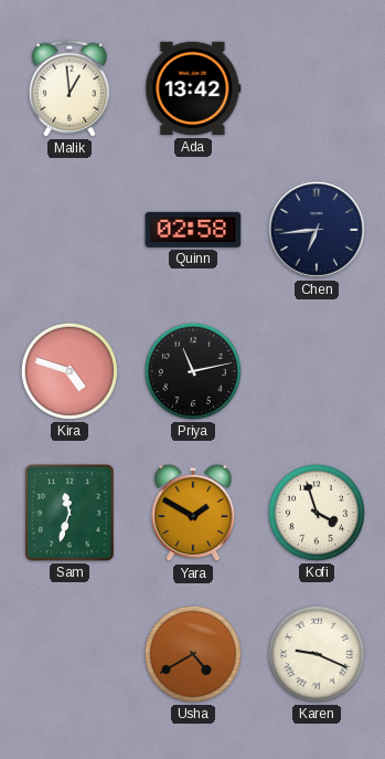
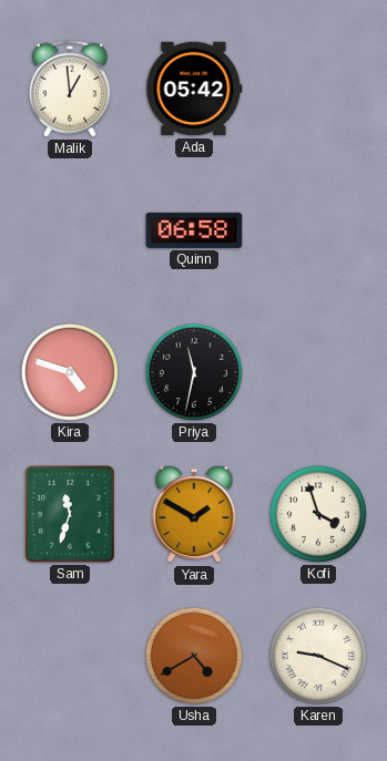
Ada: 13:42 -> 05:42 (194, 89)
Quinn: 02:58 -> 06:58 (194, 230)
Chen: 6:44 -> none (317, 230)
Priya: 11:13 -> 11:32 (194, 372)
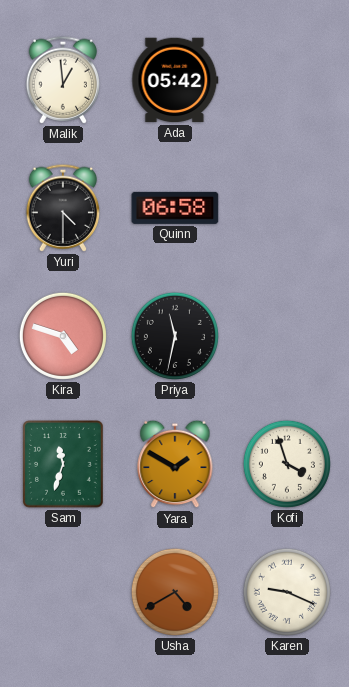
Yuri: none -> 4:30 (63, 208)
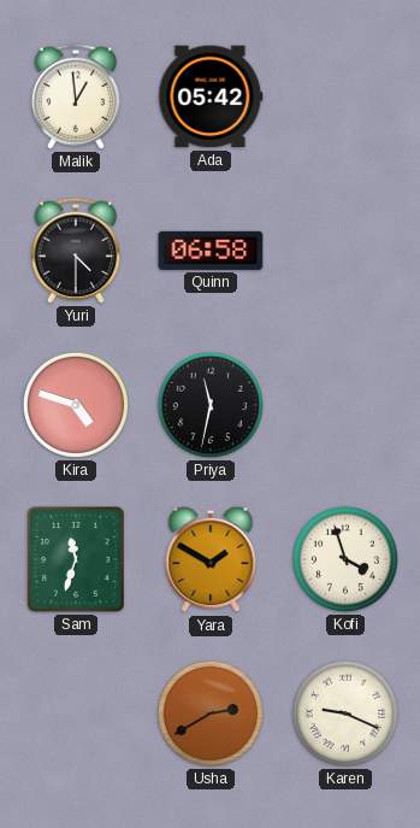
Usha: 4:40 -> 2:40 (211, 714)
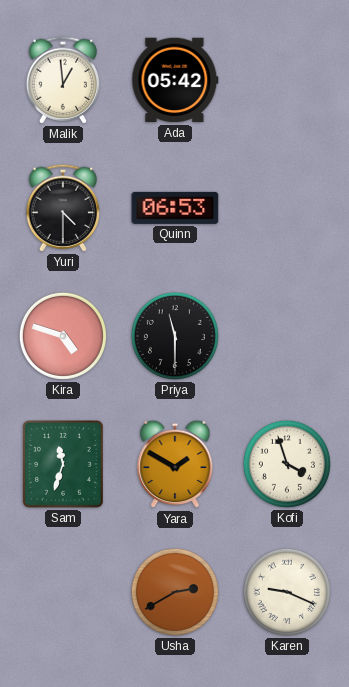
Quinn: 06:58 -> 06:53 (175, 208)
Priya: 11:32 -> 11:30 (175, 336)
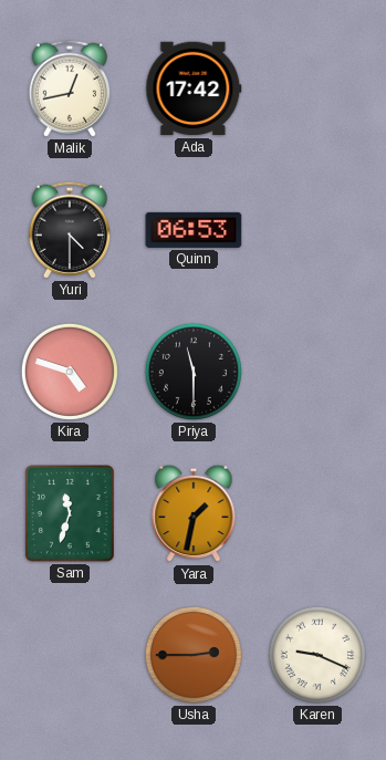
Malik: 12:59 -> 12:43 (70, 89)
Ada: 05:42 -> 17:42 (194, 89)
Yara: 1:50 -> 1:32 (194, 513)
Kofi: 3:57 -> none (287, 464)
Usha: 2:40 -> 2:45 (194, 655)
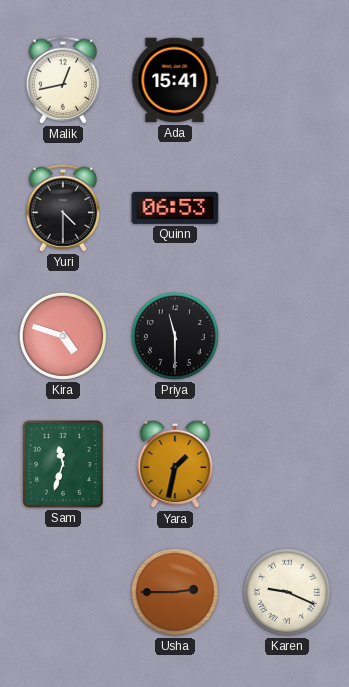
Ada: 17:42 -> 15:41 (175, 80)
